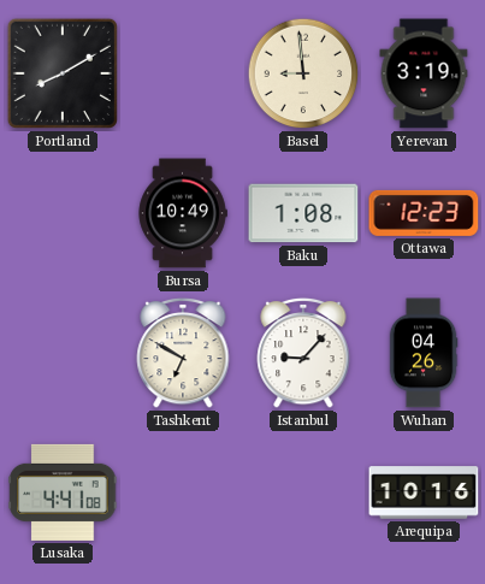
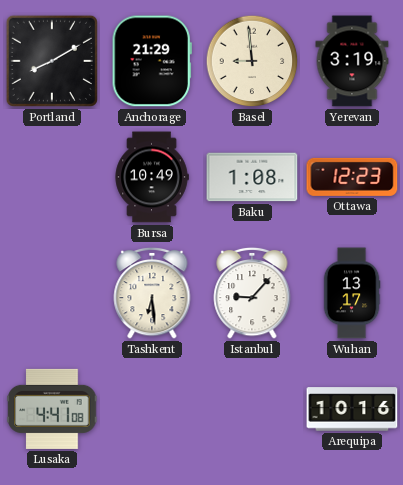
Anchorage: none -> 21:29 (152, 61)
Tashkent: 6:50 -> 6:29 (152, 293)
Wuhan: 04:26 -> 13:17 (352, 293)
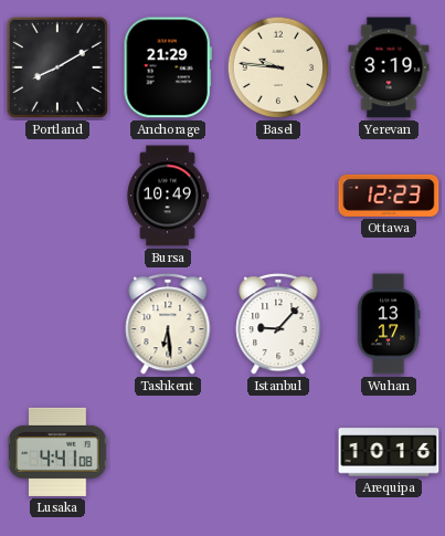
Basel: 8:59 -> 9:46 (278, 67)
Baku: 1:08 -> none (252, 177)
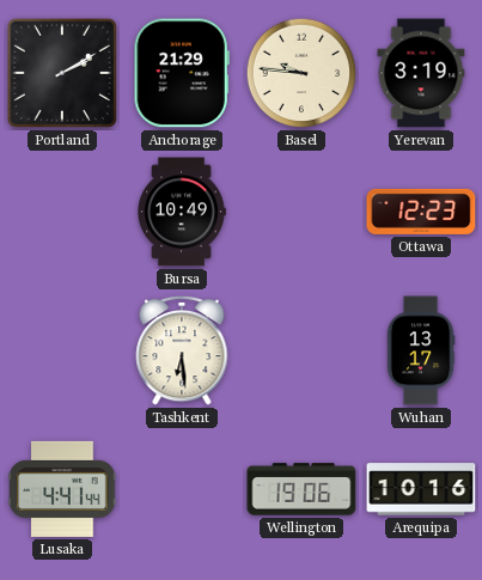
Portland: 8:10 -> 2:10 (62, 73)
Istanbul: 9:07 -> none (278, 324)
Lusaka: 4:41:08 -> 4:41:44 (62, 489)
Wellington: none -> 19:06 (301, 489)
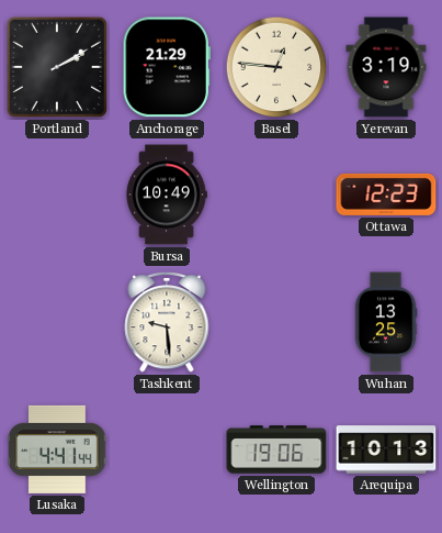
Basel: 9:46 -> 12:46 (276, 67)
Tashkent: 6:29 -> 9:29 (167, 322)
Wuhan: 13:17 -> 13:25 (386, 322)
Arequipa: 10:16 -> 10:13 (386, 449)
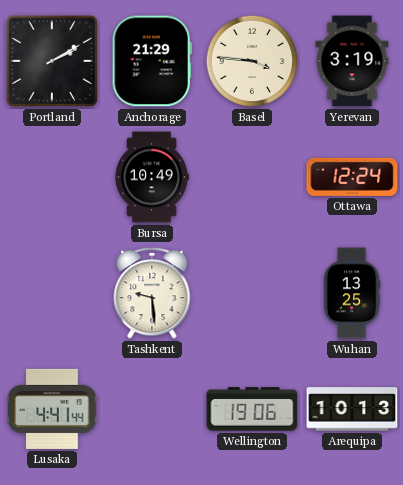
Basel: 12:46 -> 3:46 (252, 61)
Ottawa: 12:23 -> 12:24 (352, 177)
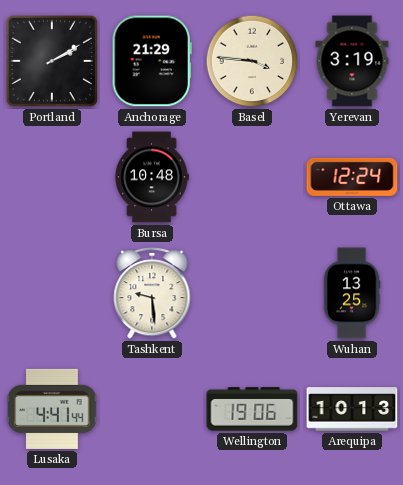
Bursa: 10:49 -> 10:48 (152, 177)
